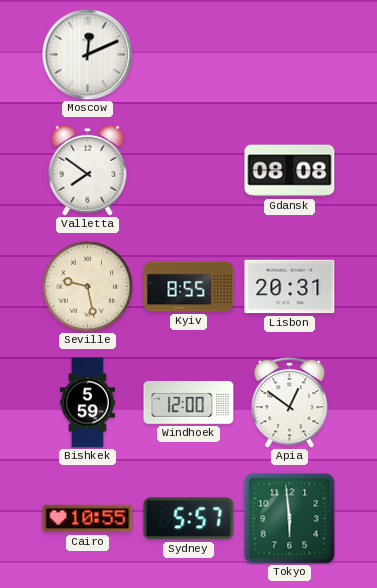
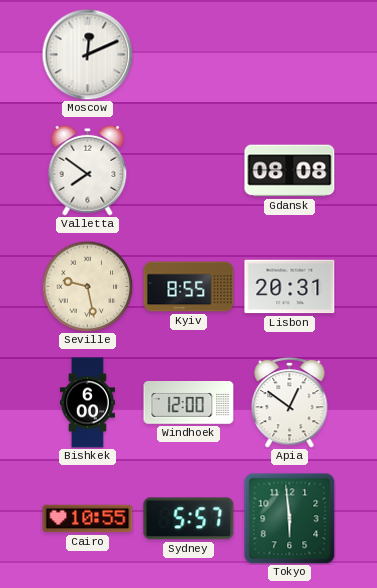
Bishkek: 5:59 -> 6:00 (87, 403)
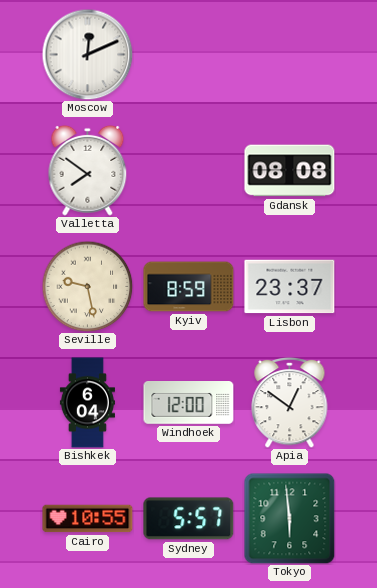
Kyiv: 8:55 -> 8:59 (189, 287)
Lisbon: 20:31 -> 23:37 (290, 287)
Bishkek: 6:00 -> 6:04 (87, 403)
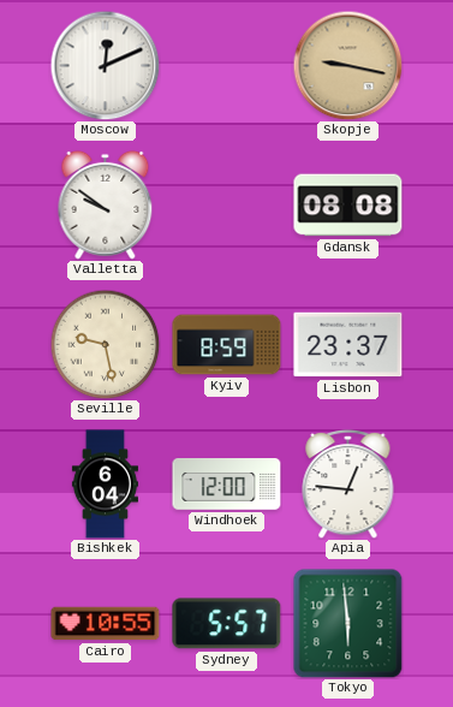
Skopje: none -> 9:17 (347, 65)
Valletta: 7:51 -> 9:51 (106, 204)
Apia: 12:51 -> 12:46 (348, 483)
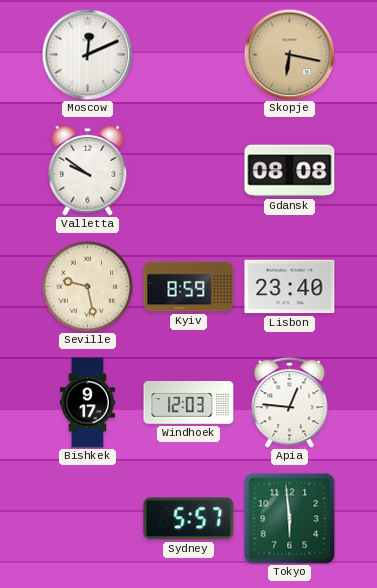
Skopje: 9:17 -> 6:17 (289, 54)
Lisbon: 23:37 -> 23:40 (290, 287)
Bishkek: 6:04 -> 9:17 (87, 403)
Windhoek: 12:00 -> 12:03 (189, 403)
Cairo: 10:55 -> none (106, 624)
